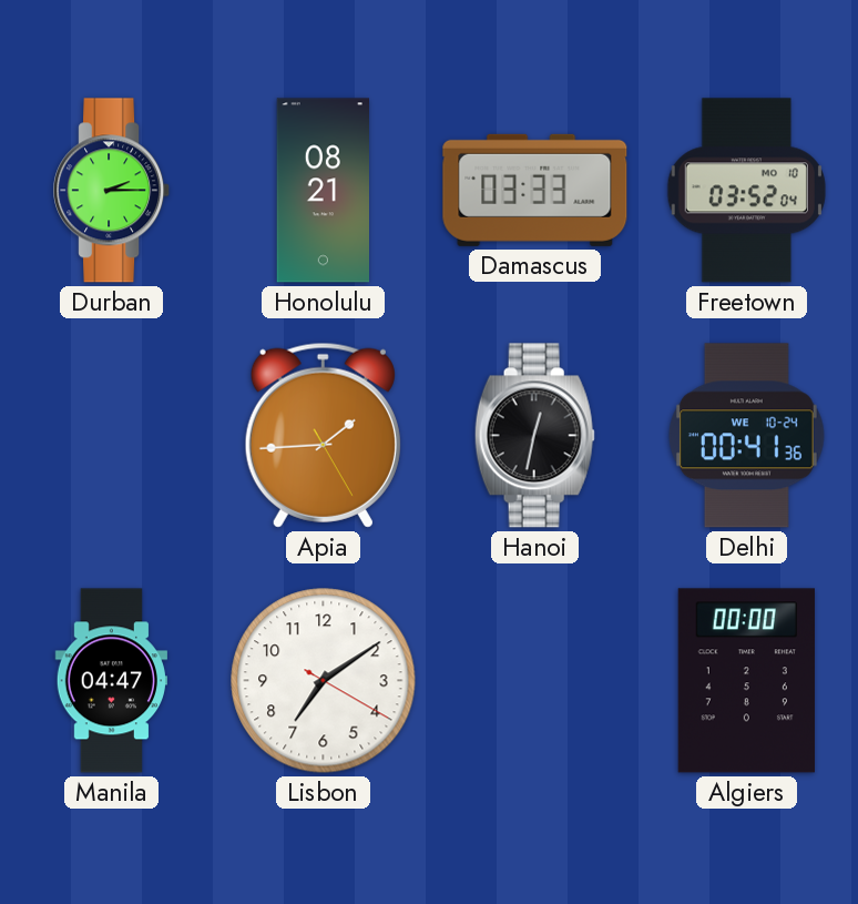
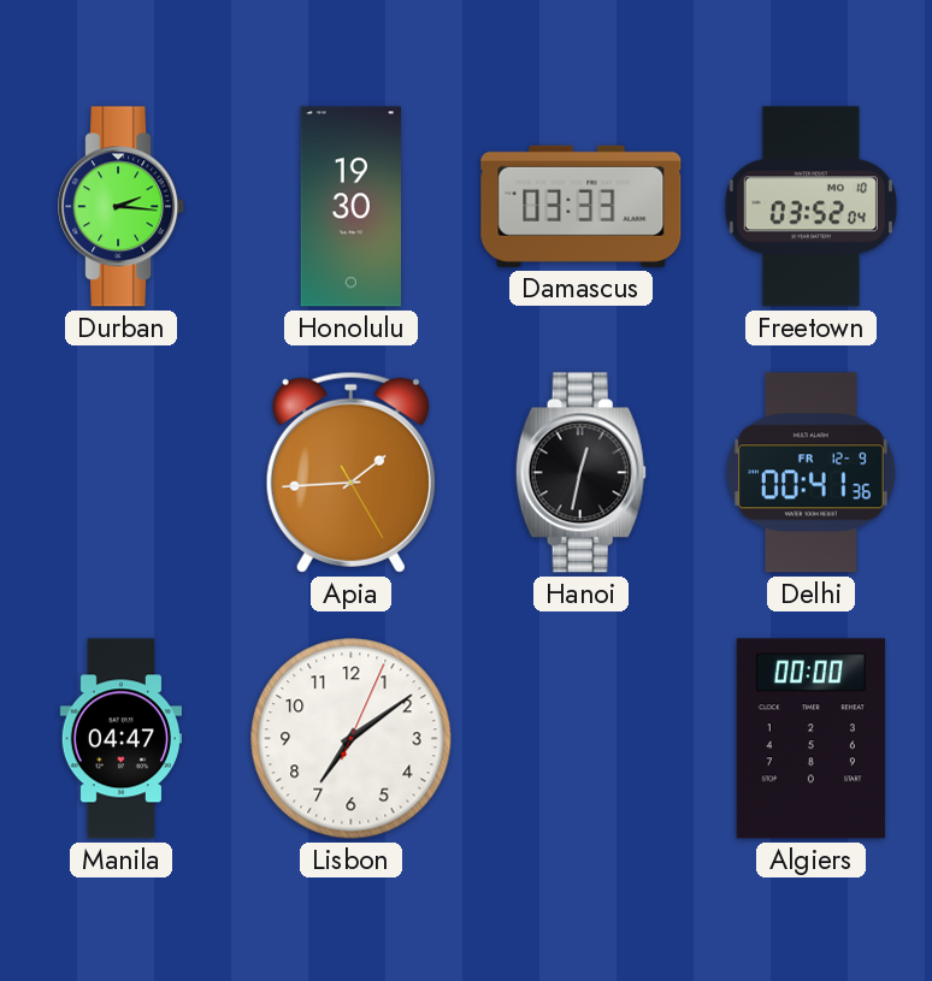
Durban: 2:15 -> 2:16 (122, 207)
Honolulu: 08:21 -> 19:30 (350, 207)
Delhi date: WE 10-24 -> FR 12-9 (812, 473)
Lisbon: 7:09:20 -> 7:09:04 (352, 739)
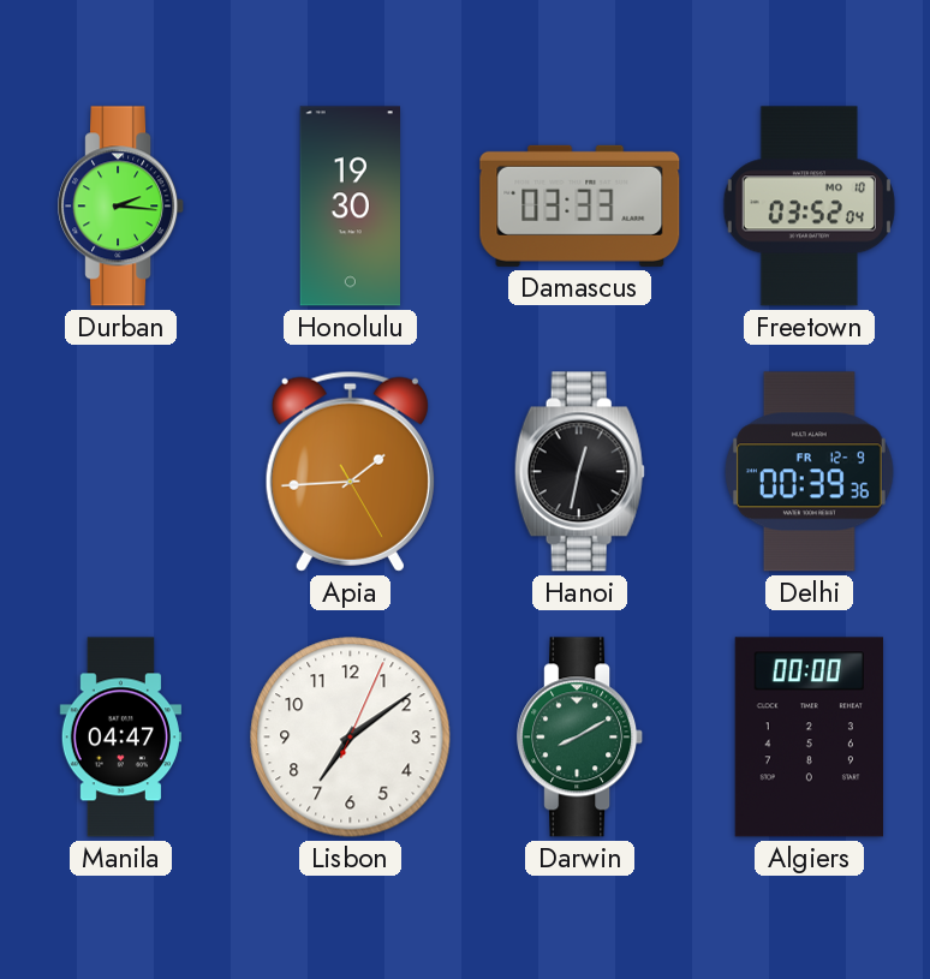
Delhi: 00:41 -> 00:39 (810, 472)
Darwin: none -> 8:10 (580, 738)
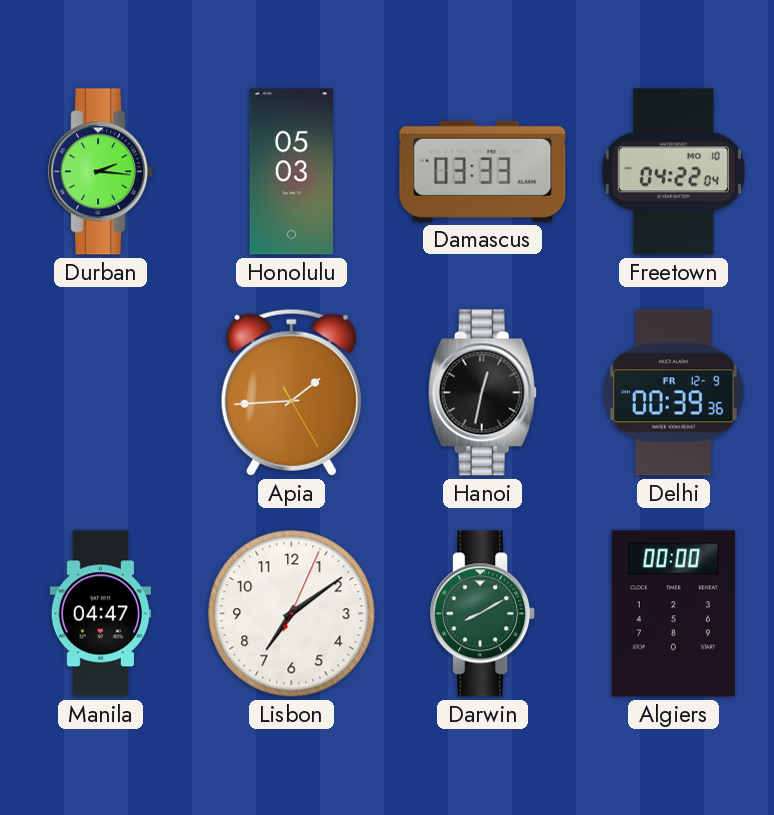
Honolulu: 19:30 -> 05:03 (291, 172)
Freetown: 03:52 -> 04:22 (673, 172)
